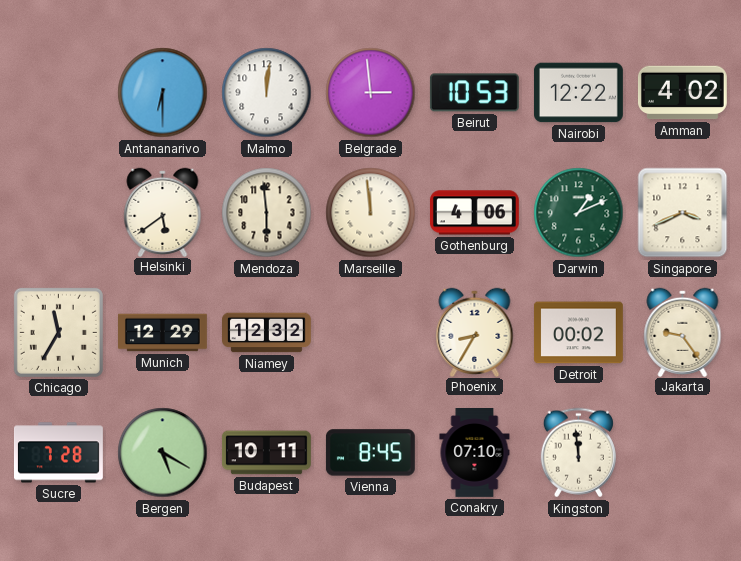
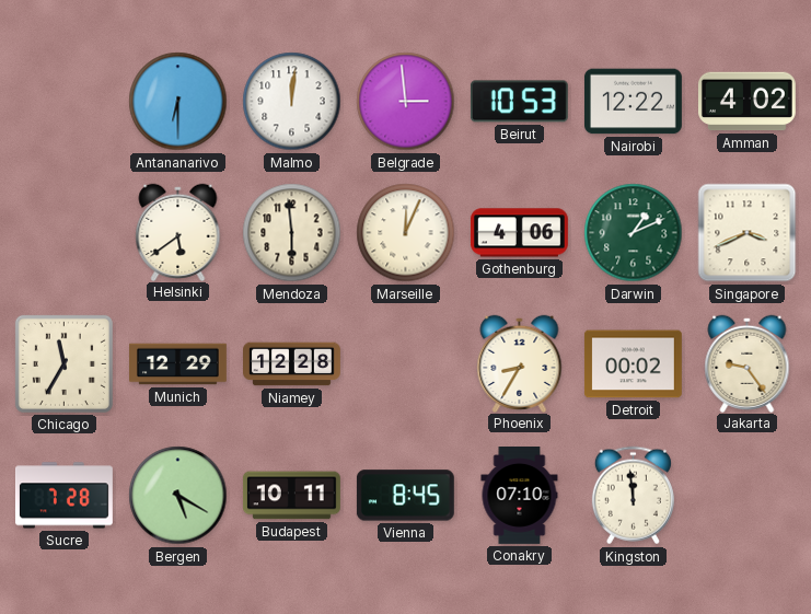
Marseille: 11:59 -> 12:04 (406, 233)
Niamey: 12:32 -> 12:28 (292, 364)
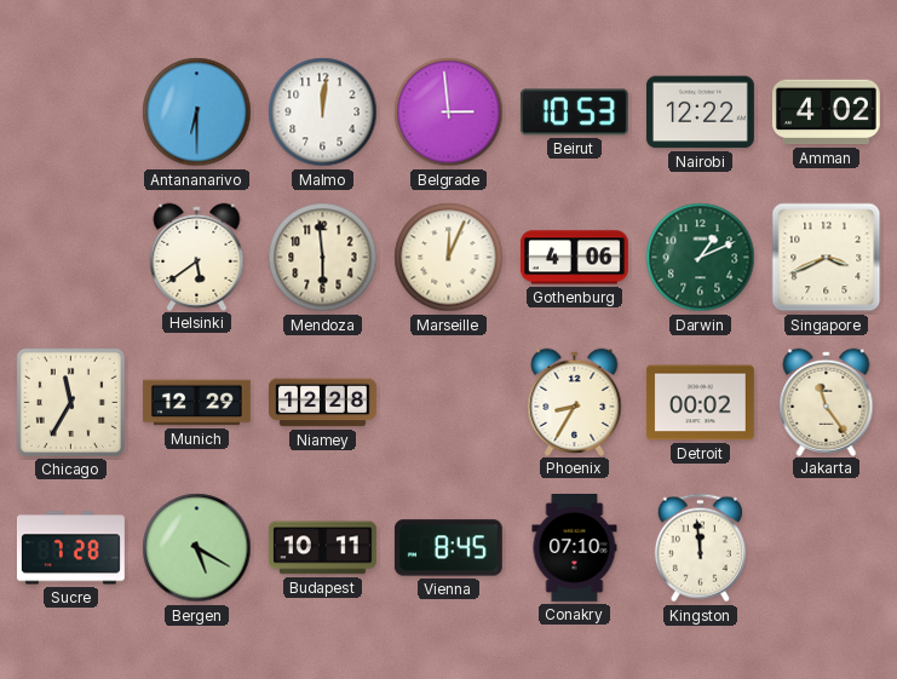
Jakarta: 9:24 -> 11:24 (827, 402)
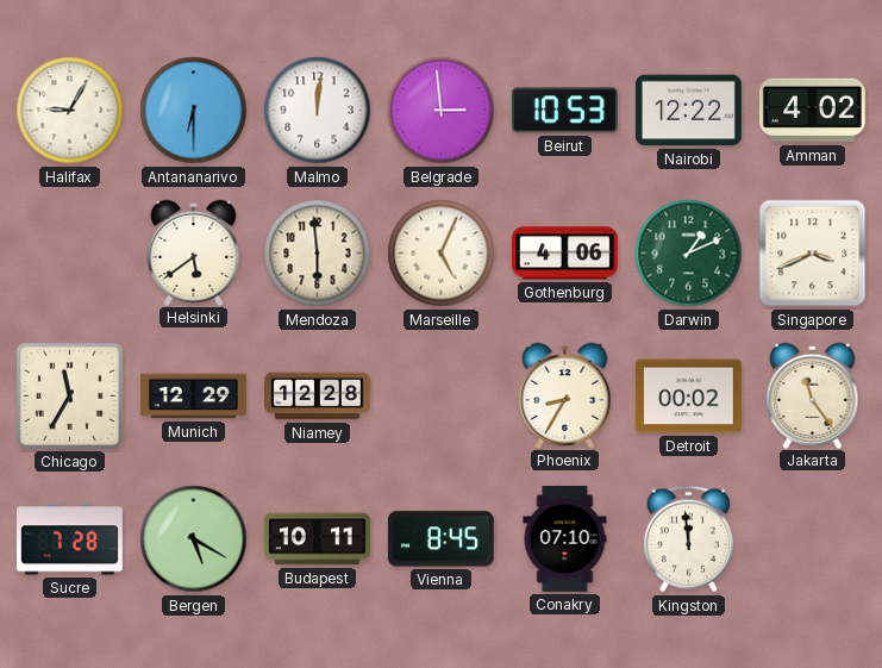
Halifax: none -> 9:05 (70, 111)
Marseille: 12:04 -> 5:04 (442, 254)
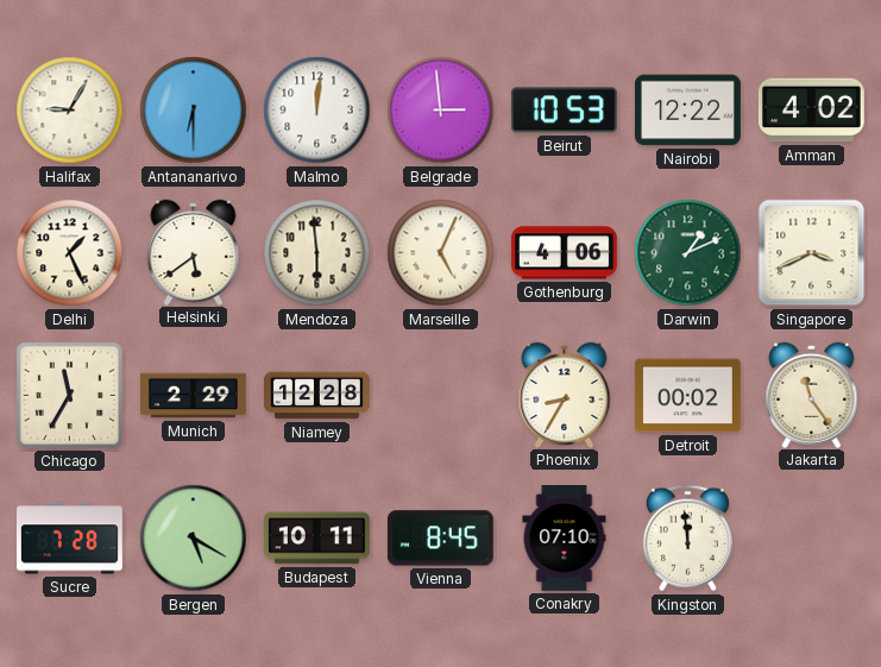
Delhi: none -> 1:26 (70, 253)
Munich: 12:29 -> 2:29 (194, 396)
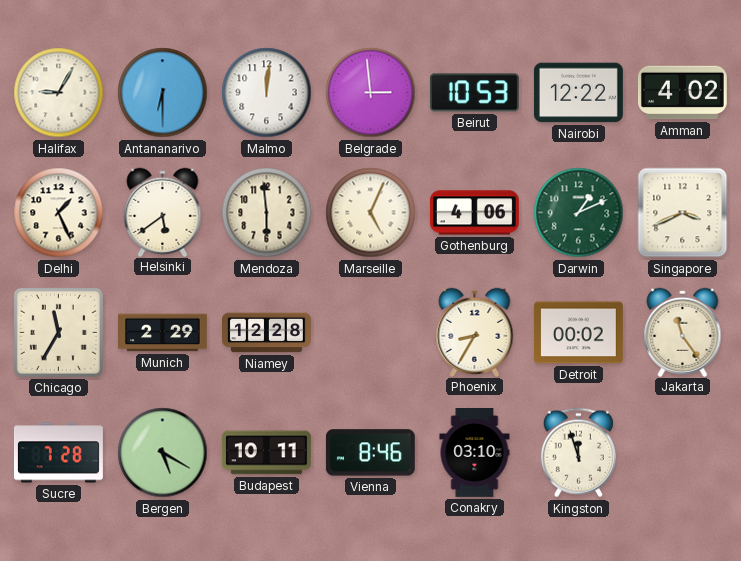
Vienna: 8:45 -> 8:46 (370, 453)
Conakry: 07:10 -> 03:10 (475, 453)
Kingston: 11:59 -> 11:57 (578, 453)
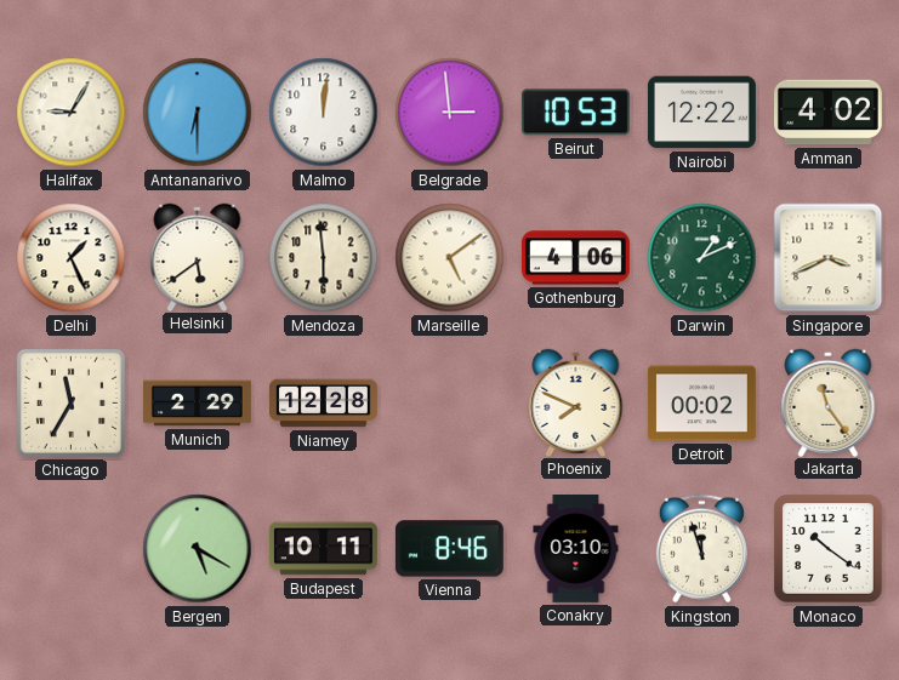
Marseille: 5:04 -> 5:09 (450, 258)
Phoenix: 8:35 -> 7:49 (576, 402)
Sucre: 7:28 -> none (58, 453)
Monaco: none -> 10:21 (829, 549)
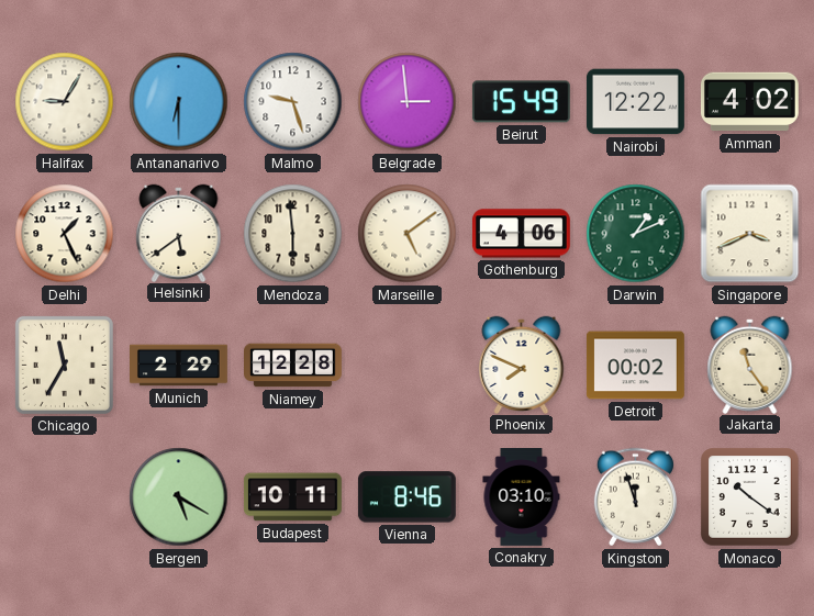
Malmo: 12:01 -> 9:27 (293, 102)
Beirut: 10:53 -> 15:49 (521, 102)
